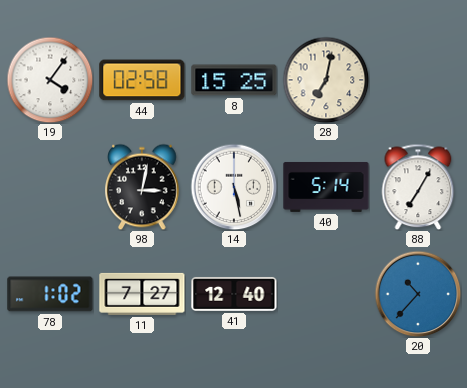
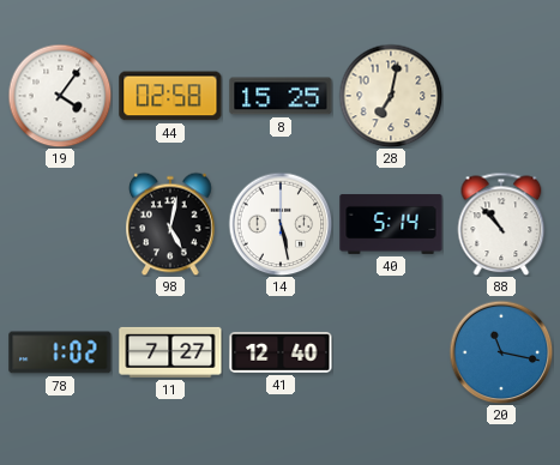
98: 3:02 -> 5:02 (170, 224)
88: 7:05 -> 10:53 (501, 224)
20: 10:37 -> 11:17 (501, 352)
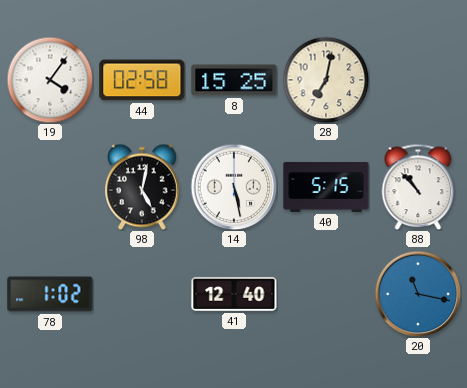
40: 5:14 -> 5:15 (326, 187)
11: 7:27 -> none (170, 352)
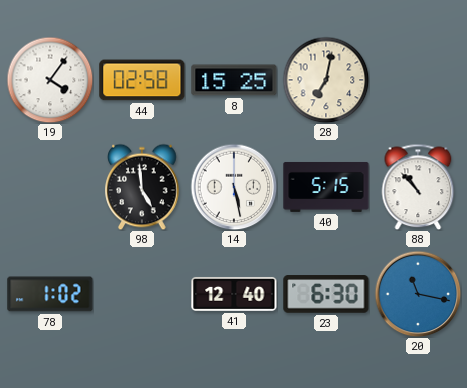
98: 5:02 -> 4:59 (142, 187)
23: none -> 6:30 (326, 294)
